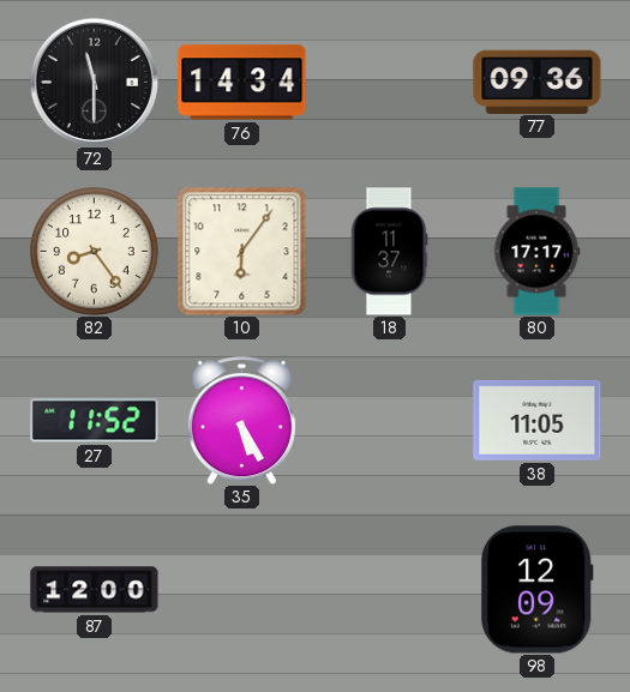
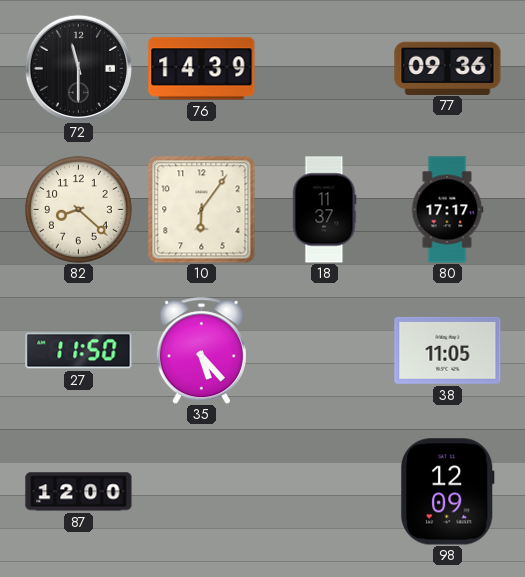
76: 14:34 -> 14:39 (202, 69)
82: 8:24 -> 8:22 (78, 209)
27: 11:52 -> 11:50 (79, 351)
35: 5:25 -> 5:23 (201, 351)
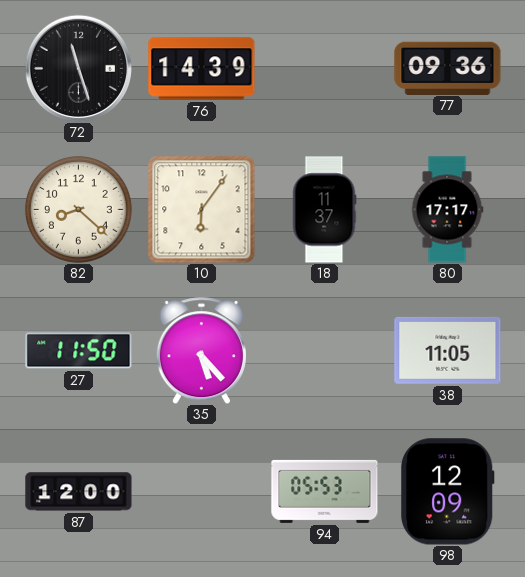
72: 11:30 -> 11:27 (78, 68)
94: none -> 05:53 (325, 491)
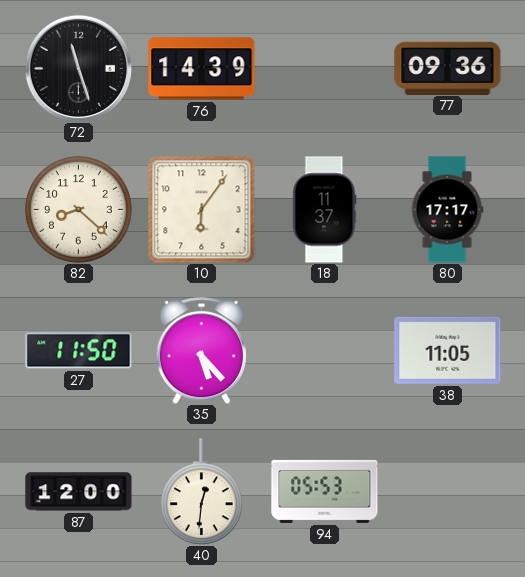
40: none -> 12:31 (201, 492)
98: 12:09 -> none (447, 492)
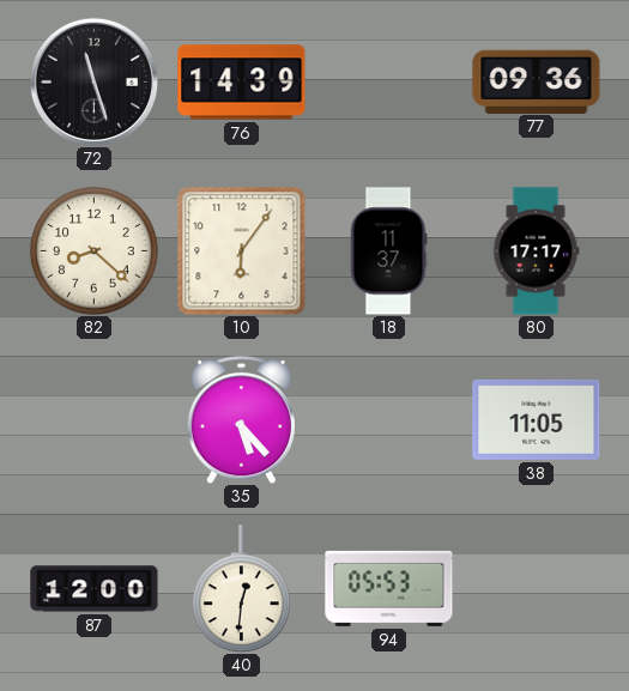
27: 11:50 -> none (79, 351)
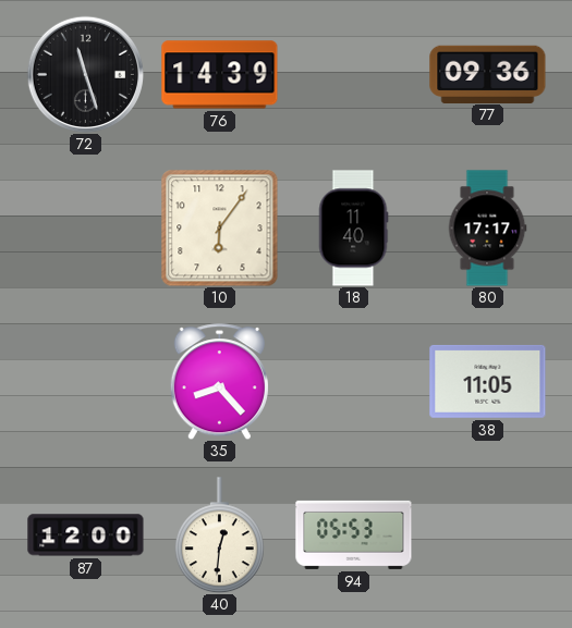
82: 8:22 -> none (93, 250)
18: 11:37 -> 11:40 (353, 229)
35: 5:23 -> 8:23 (219, 382)
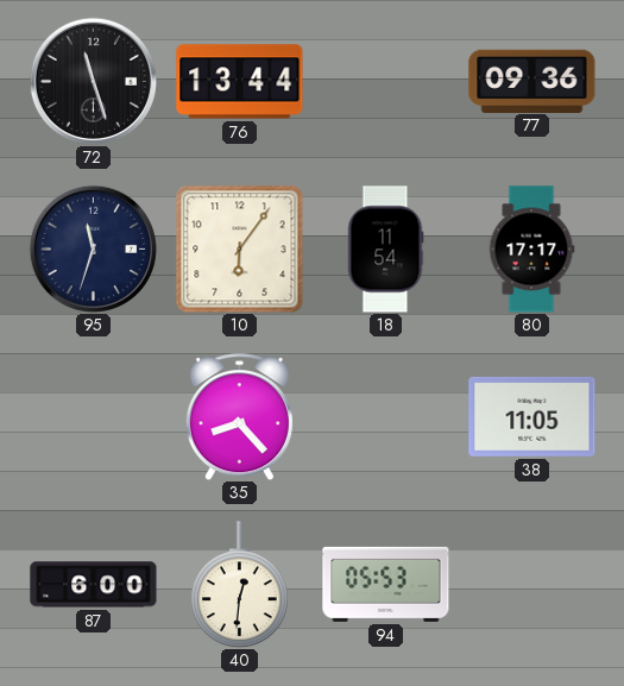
76: 14:39 -> 13:44 (240, 82)
95: none -> 11:33 (93, 248)
18: 11:40 -> 11:54 (385, 250)
87: 12:00 -> 6:00 (94, 585)
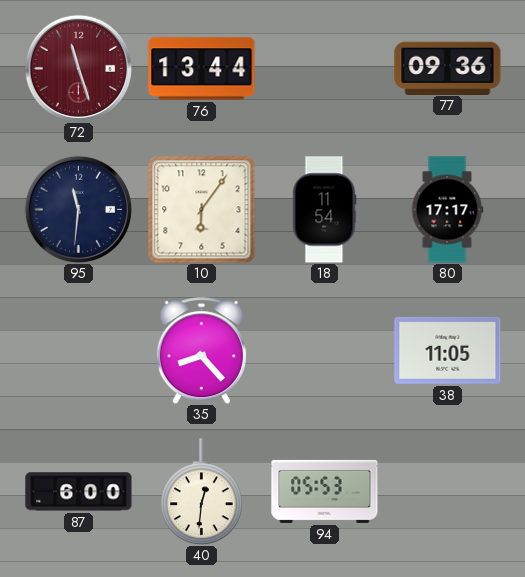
72 dial: black -> burgundy (78, 68)
95: 11:33 -> 11:31 (78, 209)
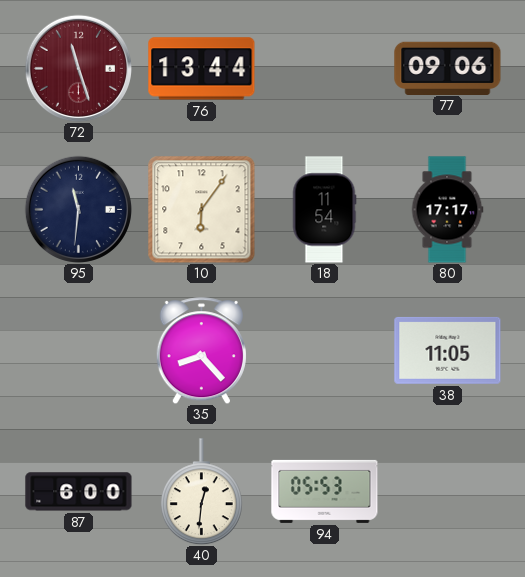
77: 09:36 -> 09:06 (448, 68)
